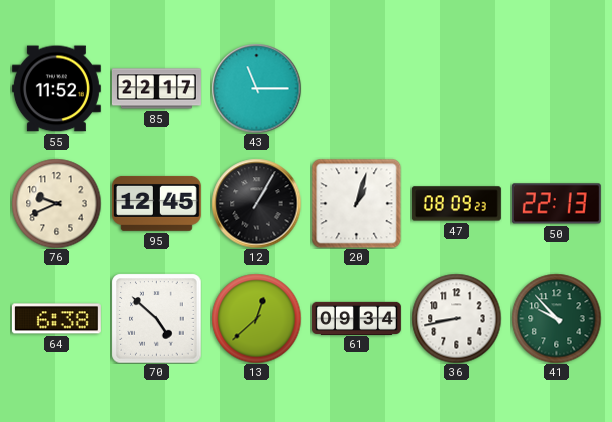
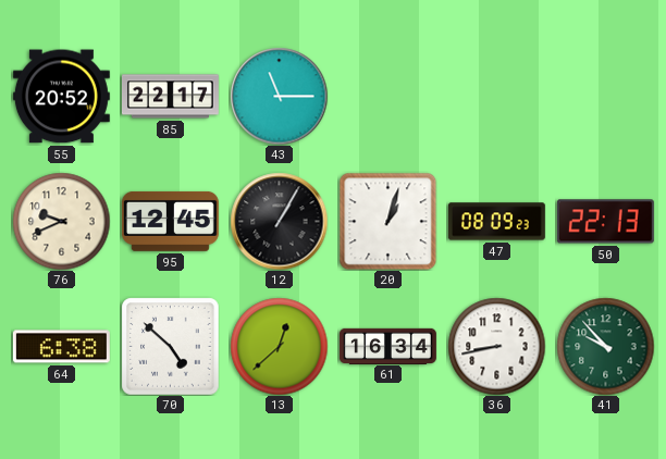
55: 11:52 -> 20:52 (61, 97)
61: 09:34 -> 16:34 (387, 346)
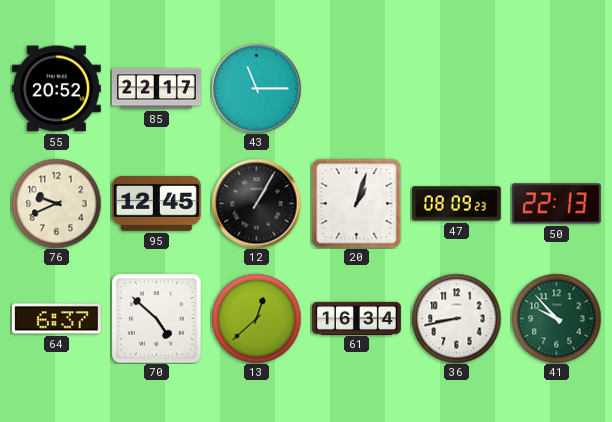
64: 6:38 -> 6:37 (56, 319)
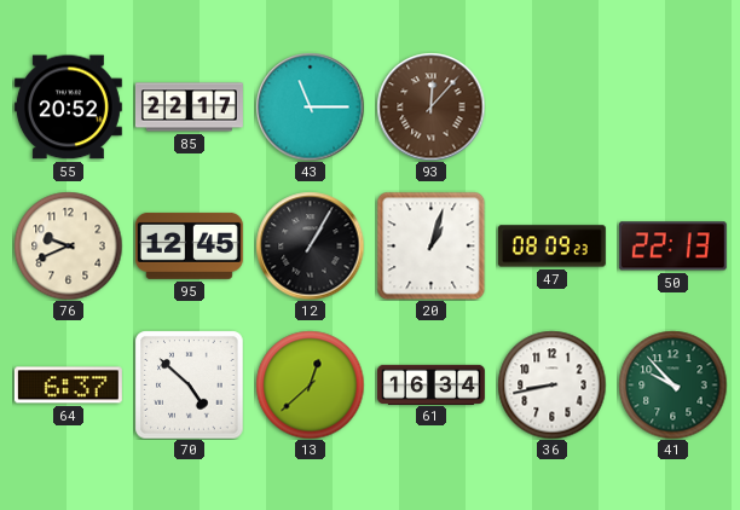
93: none -> 12:07 (430, 106)
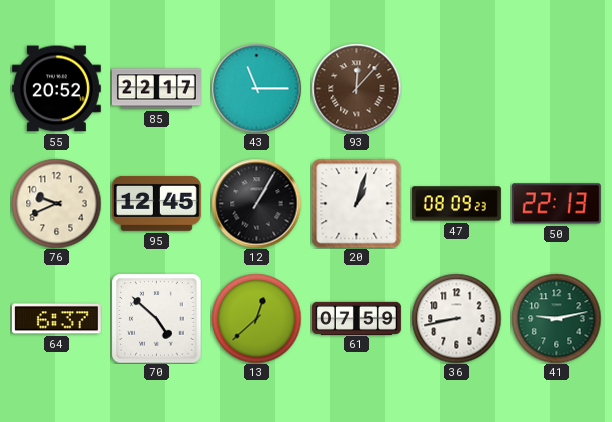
61: 16:34 -> 07:59 (356, 318)
41: 9:53 -> 9:13 (556, 318)
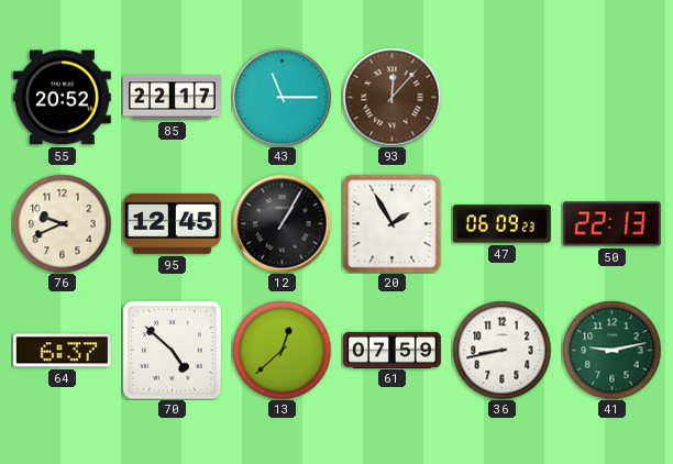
20: 1:03 -> 1:55 (391, 223)
47: 08:09 -> 06:09 (501, 224)
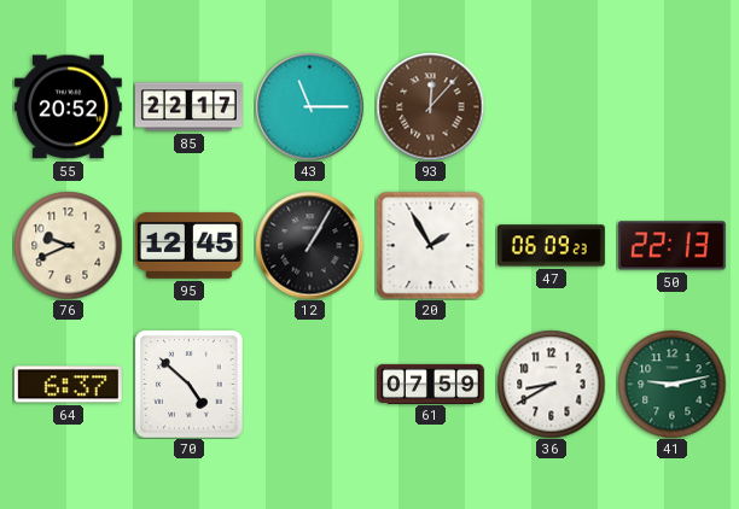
13: 12:38 -> none (282, 350)
36: 8:43 -> 8:40 (551, 384)
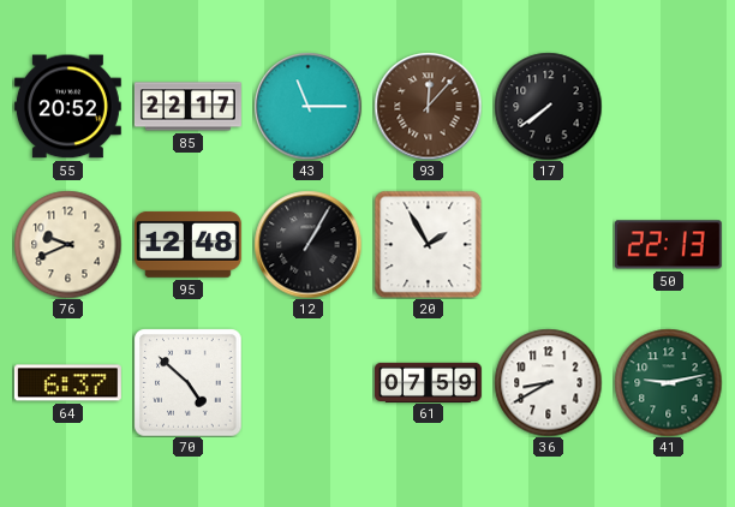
17: none -> 7:39 (548, 106)
95: 12:45 -> 12:48 (187, 244)
47: 06:09 -> none (551, 246)
